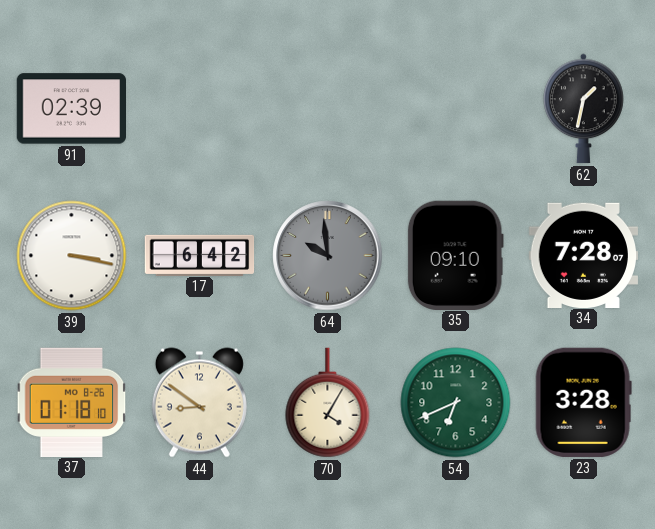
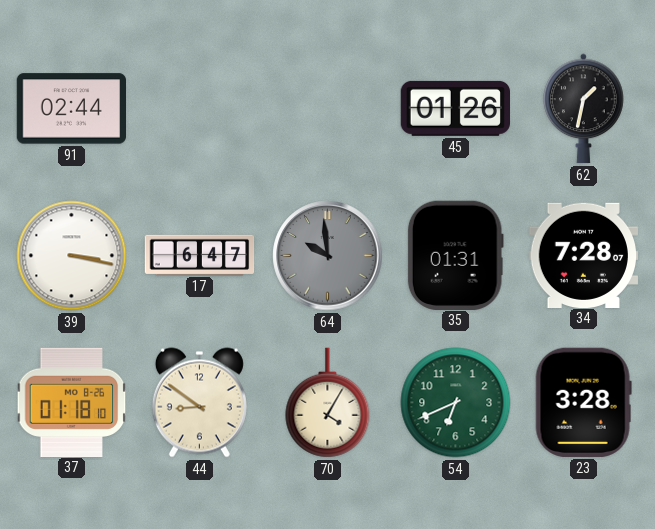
91: 02:39 -> 02:44 (71, 109)
45: none -> 01:26 (455, 108)
17: 6:42 -> 6:47 (200, 255)
35: 09:10 -> 01:31 (455, 255)
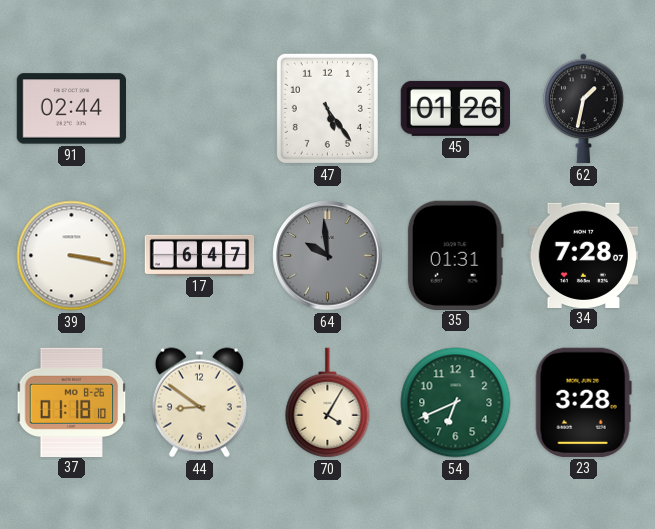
47: none -> 5:24 (327, 108)
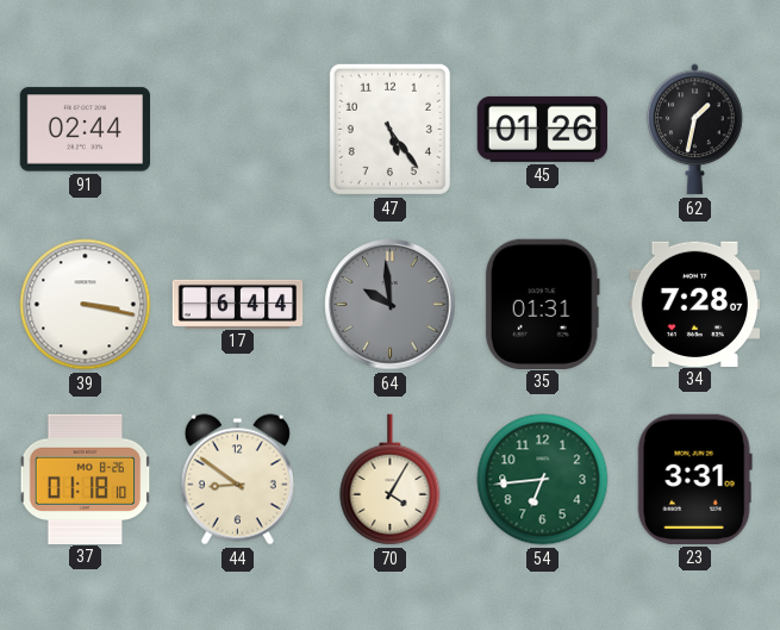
17: 6:47 -> 6:44 (238, 304)
54: 6:41 -> 6:44 (543, 480)
23: 3:28 -> 3:31 (694, 479)
